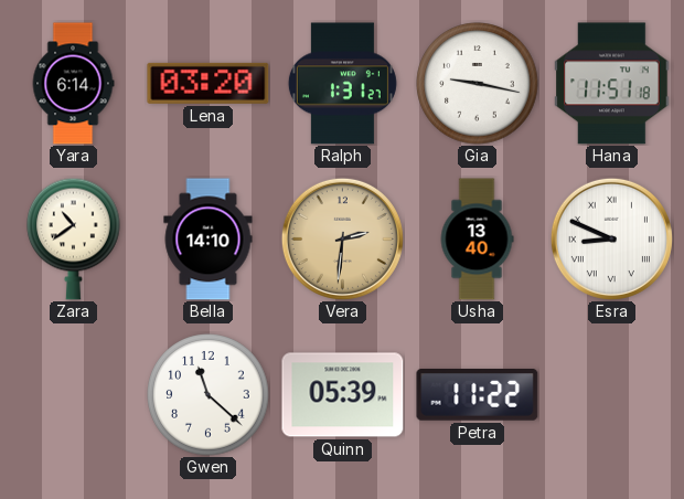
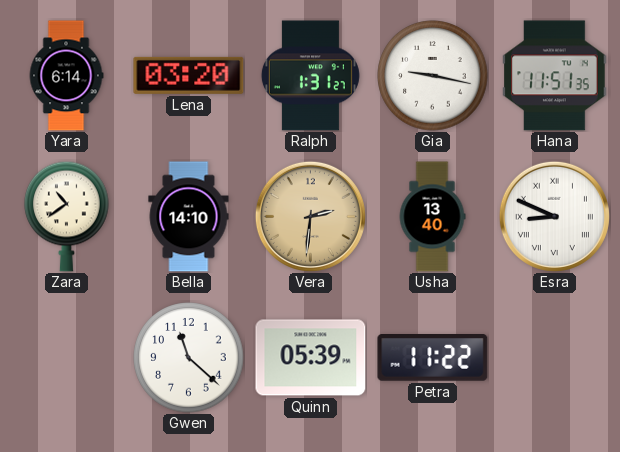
Hana: 11:51:18 -> 11:51:35 (555, 76)
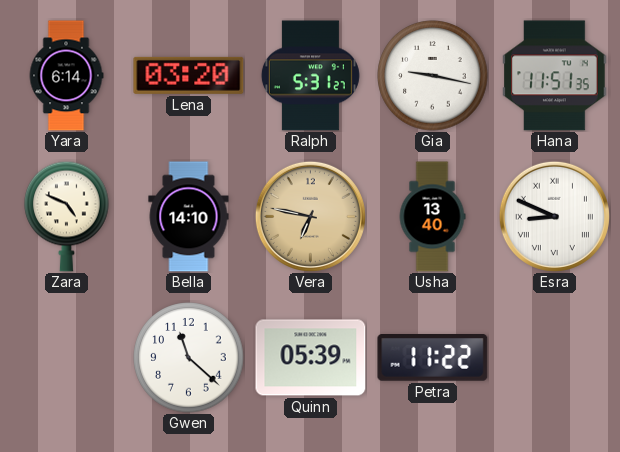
Ralph: 1:31 -> 5:31 (310, 76)
Zara: 10:39 -> 4:49 (67, 216)
Vera: 2:31 -> 6:47 (310, 216)
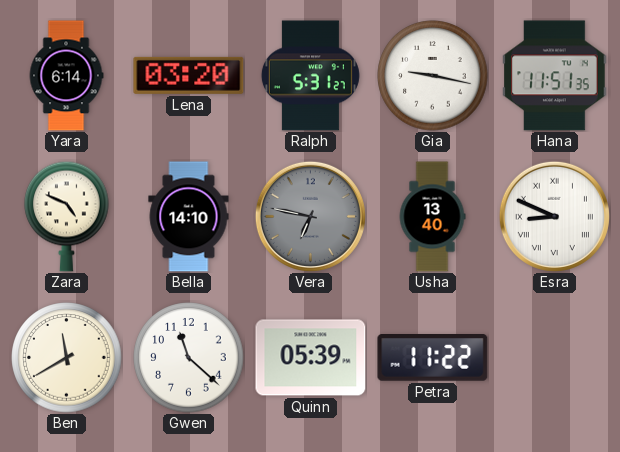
Vera dial: champagne -> grey (310, 216)
Ben: none -> 11:40 (67, 358)
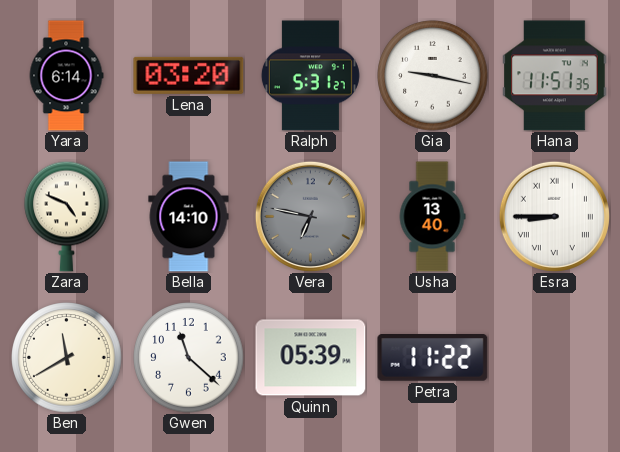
Esra: 8:49 -> 8:45 (554, 216)
